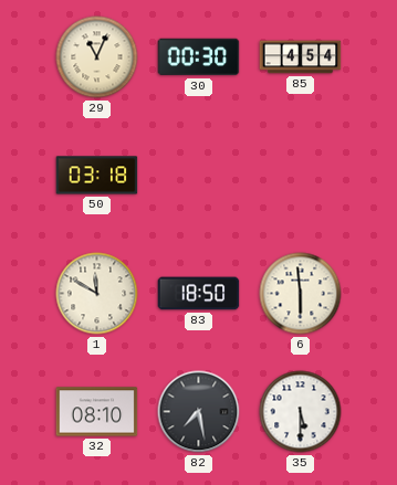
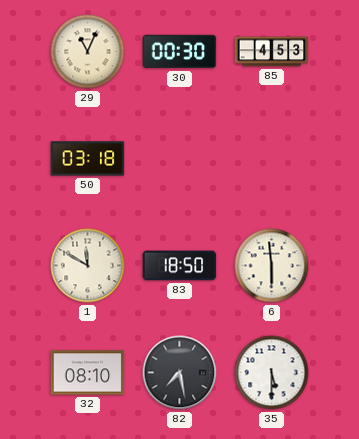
85: 4:54 -> 4:53 (272, 52)
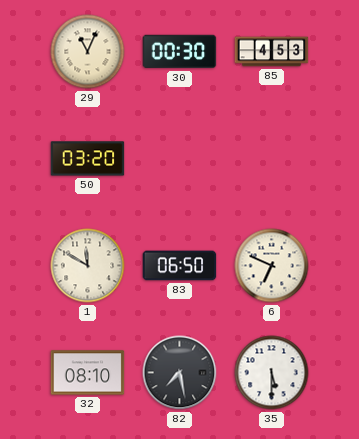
50: 03:18 -> 03:20 (88, 159)
83: 18:50 -> 06:50 (180, 266)
6: 5:59 -> 6:49 (272, 266)
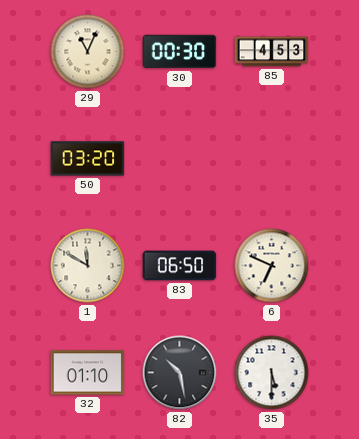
32: 08:10 -> 01:10 (88, 373)
82: 7:28 -> 10:28 (180, 373)
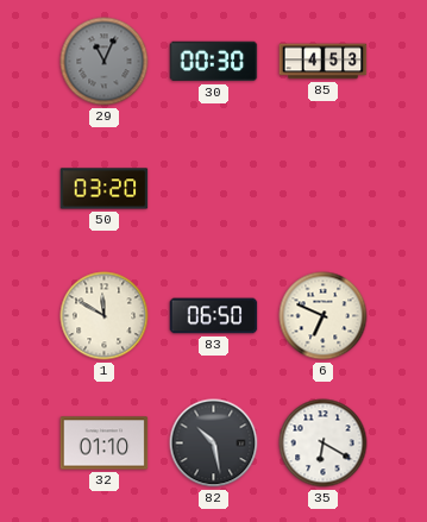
29 dial: cream -> grey (105, 62)
35: 5:30 -> 6:20 (324, 444)
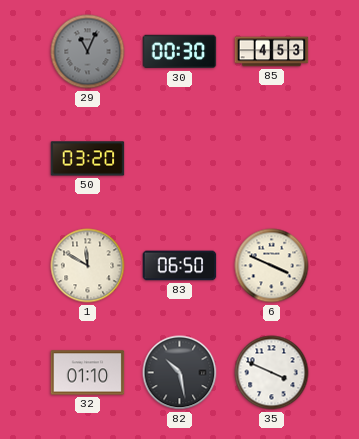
6: 6:49 -> 3:49 (272, 266)
35: 6:20 -> 3:49 (272, 373)
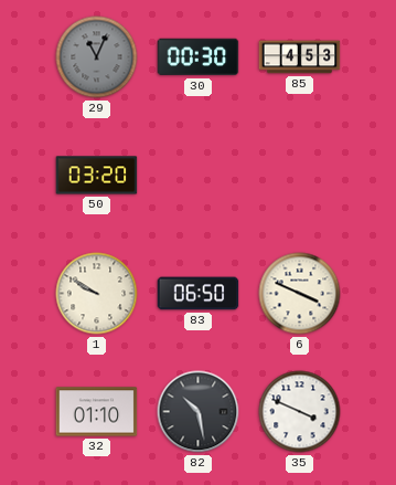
1: 11:50 -> 9:50 (97, 294)
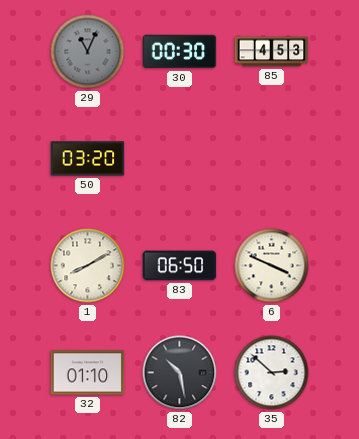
1: 9:50 -> 8:10 (88, 266)
35: 3:49 -> 2:52 (272, 373)
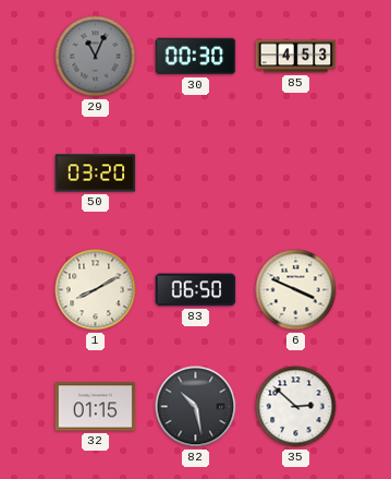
32: 01:10 -> 01:15 (96, 407)
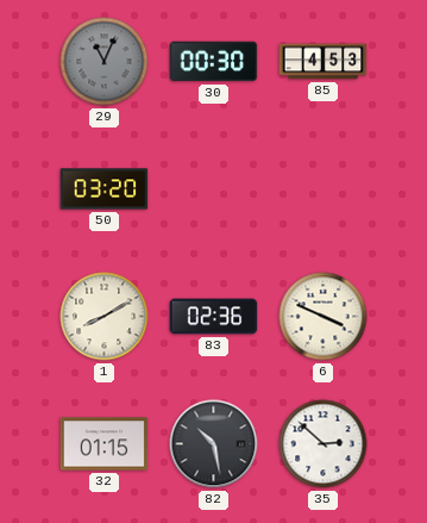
83: 06:50 -> 02:36 (214, 317)
